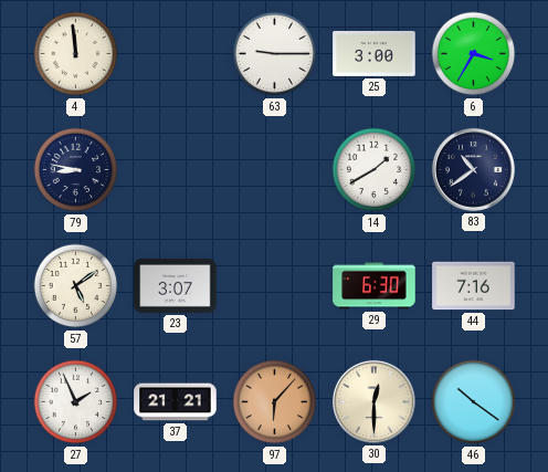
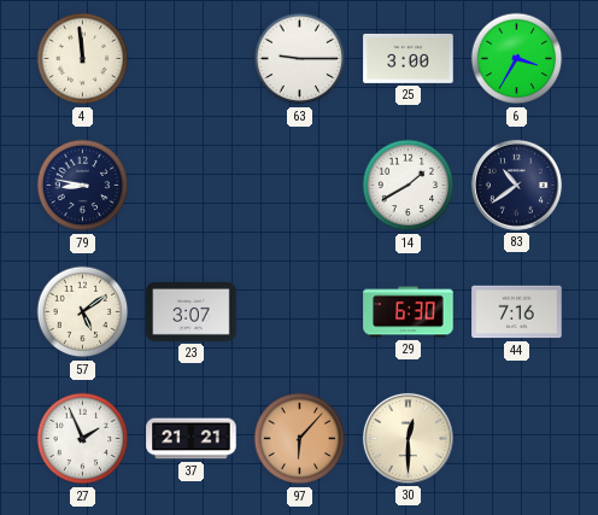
46: 10:21 -> none (474, 402)
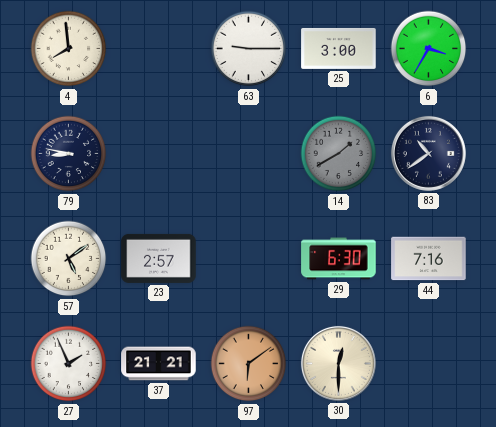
4: 11:59 -> 7:59 (69, 49)
14 dial: white -> grey (339, 154)
23: 3:07 -> 2:57 (159, 258)
97: 6:07 -> 6:09 (249, 364)
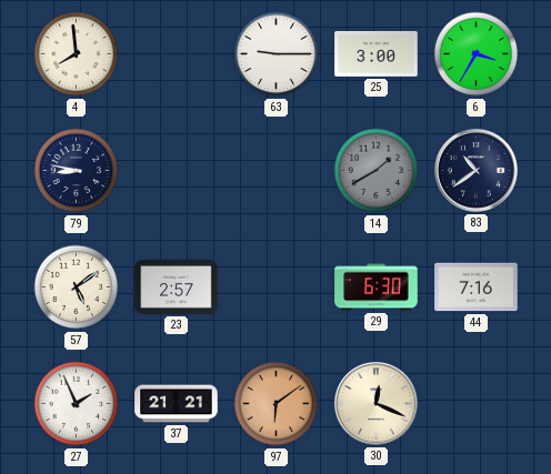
30: 12:30 -> 12:19 (375, 403)
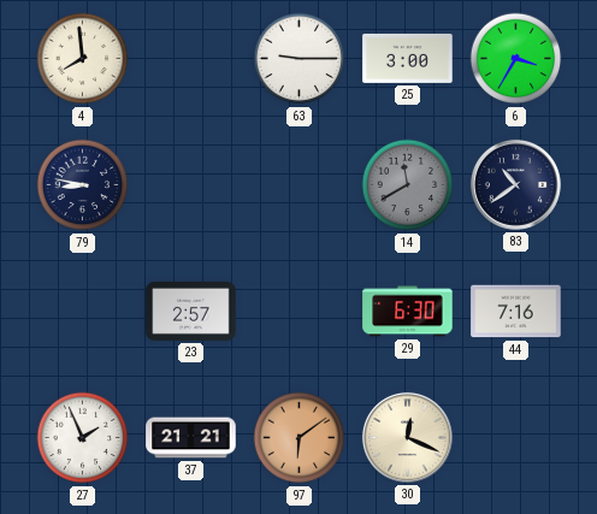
14: 1:40 -> 11:40 (408, 185)
57: 5:09 -> none (77, 288)
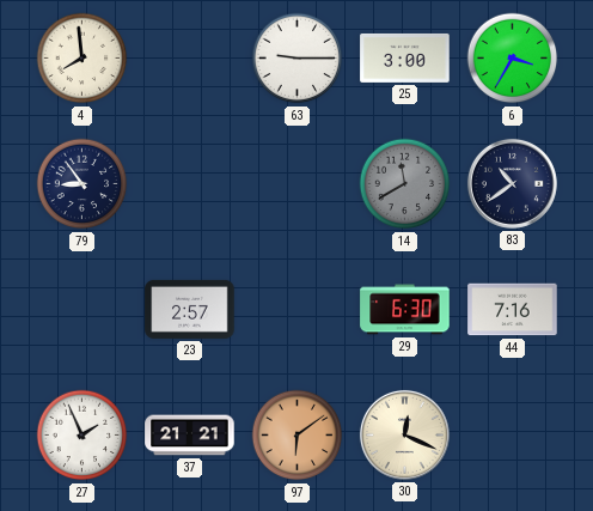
79: 8:47 -> 8:54 (82, 184)
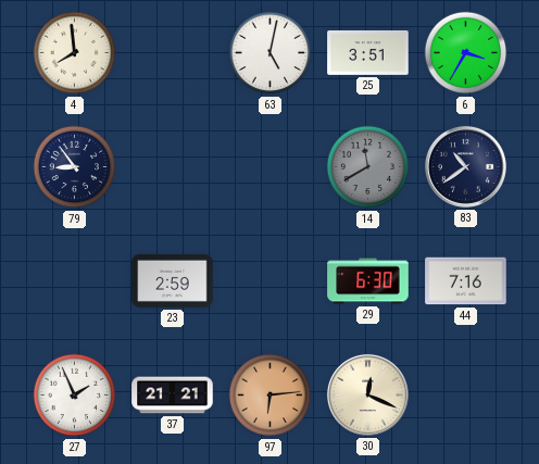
63: 9:15 -> 5:02 (271, 53)
25: 3:00 -> 3:51 (368, 52)
23: 2:57 -> 2:59 (173, 280)
97: 6:09 -> 6:14 (271, 396)
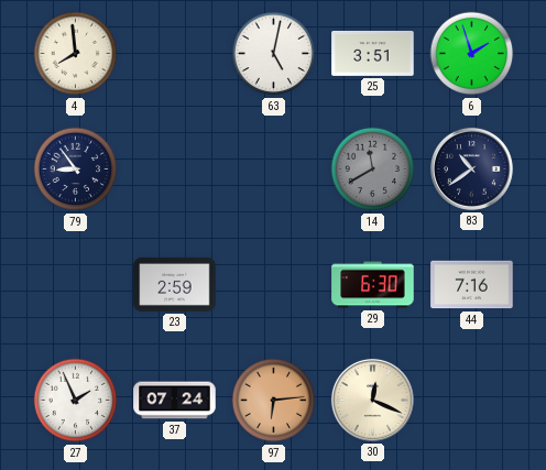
6: 3:35 -> 1:57 (472, 54)
37: 21:21 -> 07:24 (175, 401)
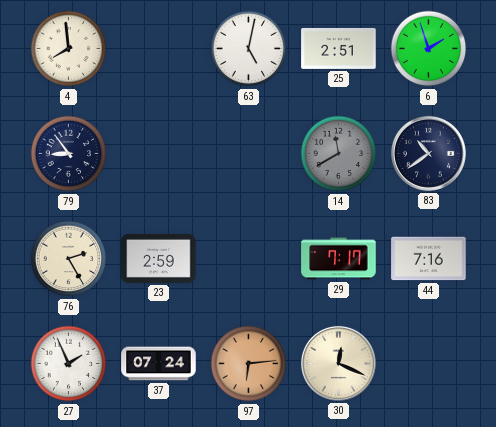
25: 3:51 -> 2:51 (339, 48)
76: none -> 2:25 (69, 259)
29: 6:30 -> 7:17 (339, 259)
